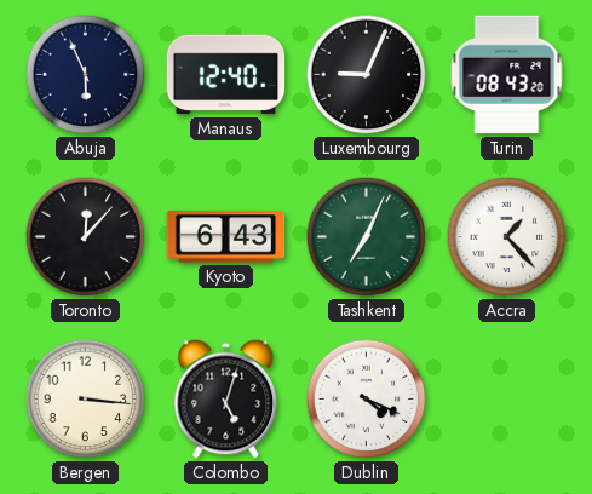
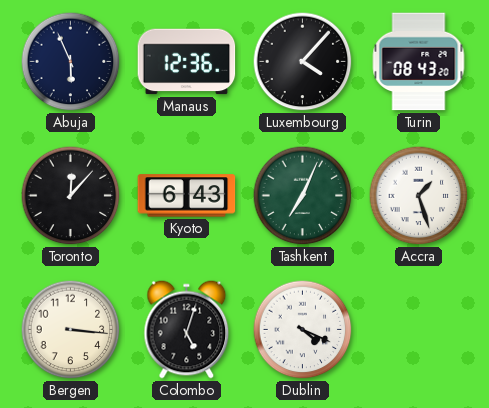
Manaus: 12:40 -> 12:36 (187, 62)
Luxembourg: 9:04 -> 4:07 (303, 62)
Accra: 1:23 -> 1:27 (419, 196)
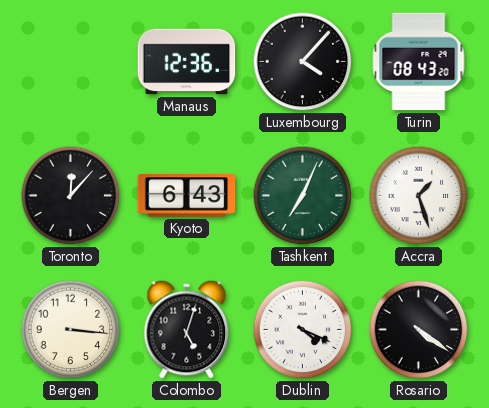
Abuja: 5:56 -> none (71, 62)
Rosario: none -> 4:21 (419, 330)
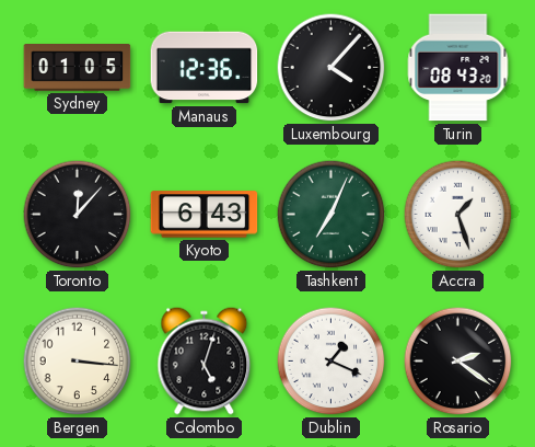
Sydney: none -> 01:05 (78, 68)
Dublin: 4:19 -> 1:19 (332, 362)
Rosario: 4:21 -> 2:21 (458, 362)
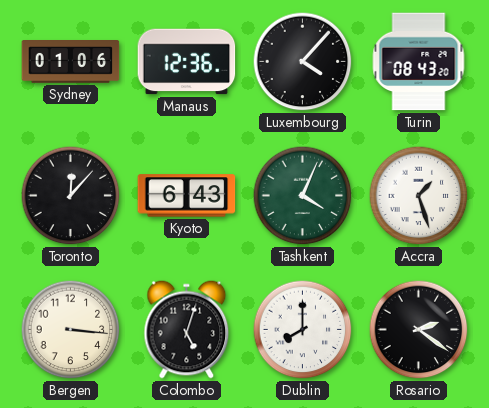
Sydney: 01:05 -> 01:06 (71, 62)
Tashkent: 7:04 -> 4:04 (303, 196)
Dublin: 1:19 -> 8:00 (303, 330)
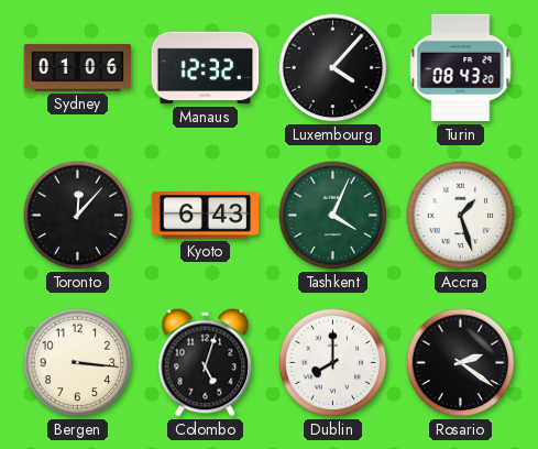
Manaus: 12:36 -> 12:32 (206, 68)
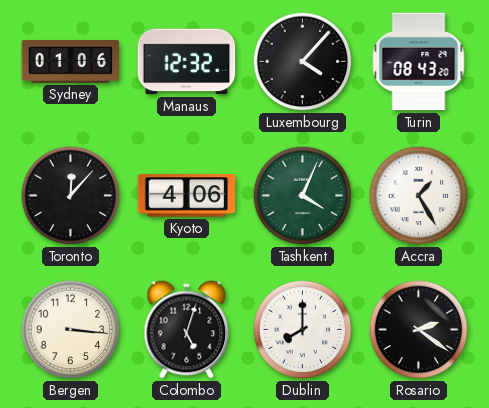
Kyoto: 6:43 -> 4:06 (187, 196)
Accra: 1:27 -> 1:25 (419, 196)
